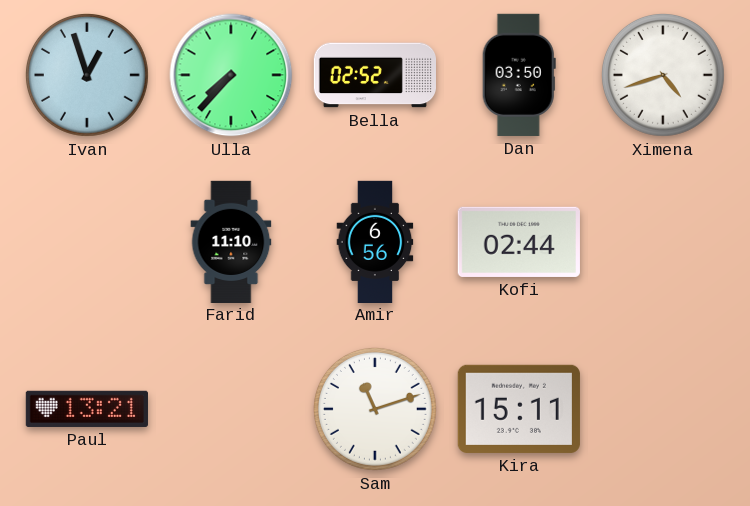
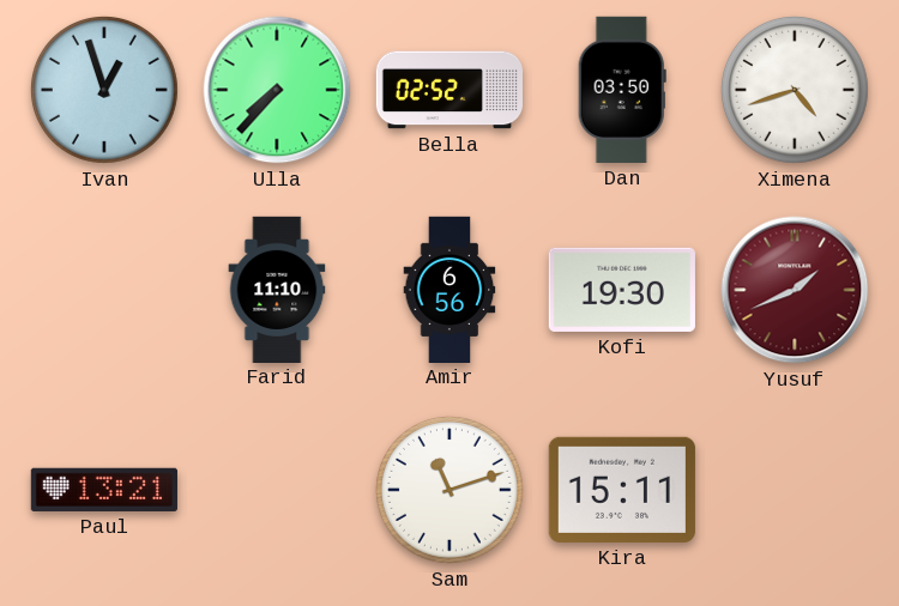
Kofi: 02:44 -> 19:30 (622, 290)
Yusuf: none -> 1:41 (795, 290)
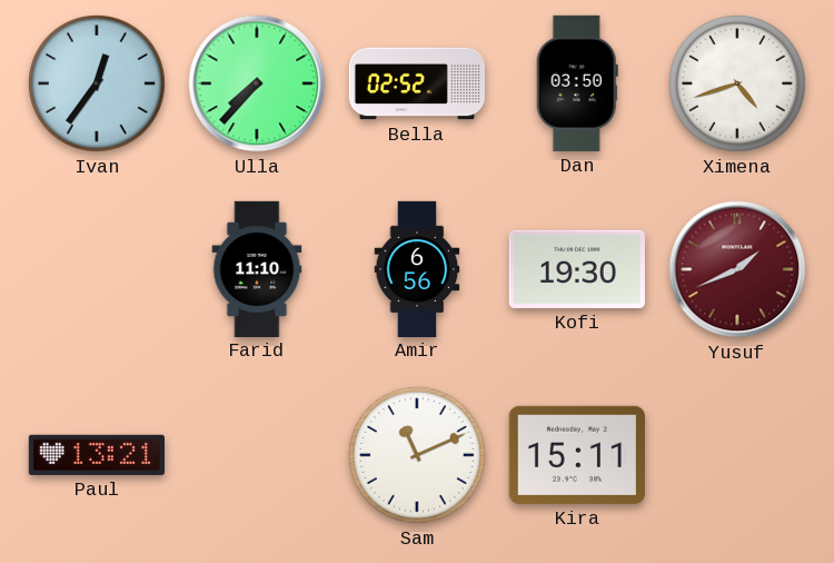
Ivan: 12:57 -> 12:36 (97, 83)
Sam: 11:12 -> 11:11 (417, 455)
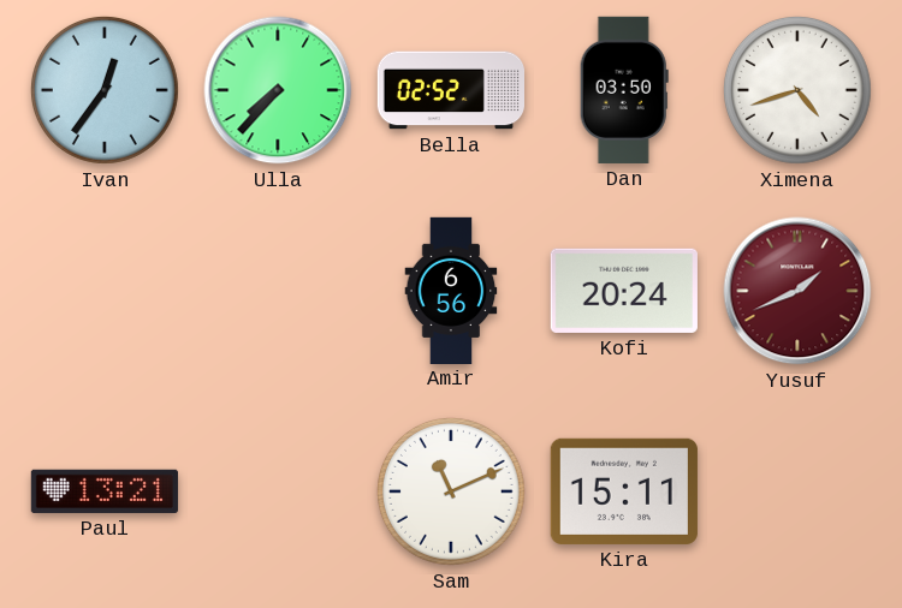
Farid: 11:10 -> none (257, 268)
Kofi: 19:30 -> 20:24 (624, 291)
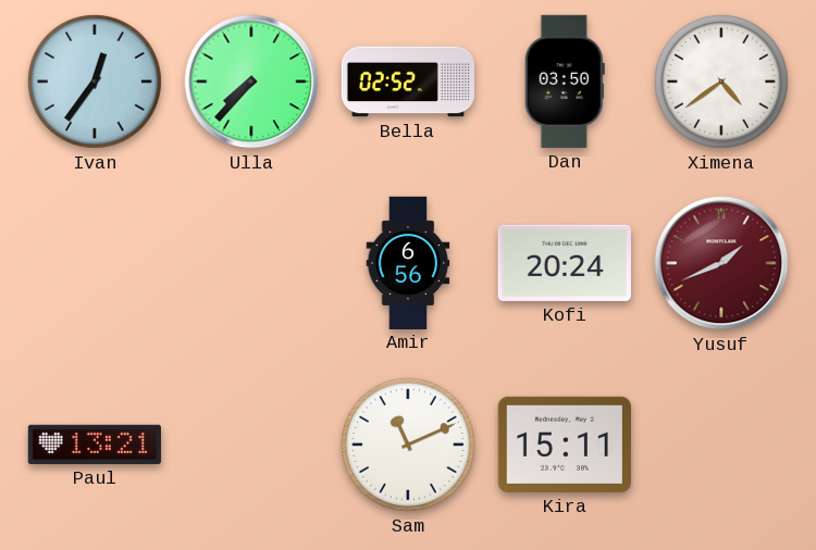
Ximena: 4:42 -> 4:39 (721, 82)
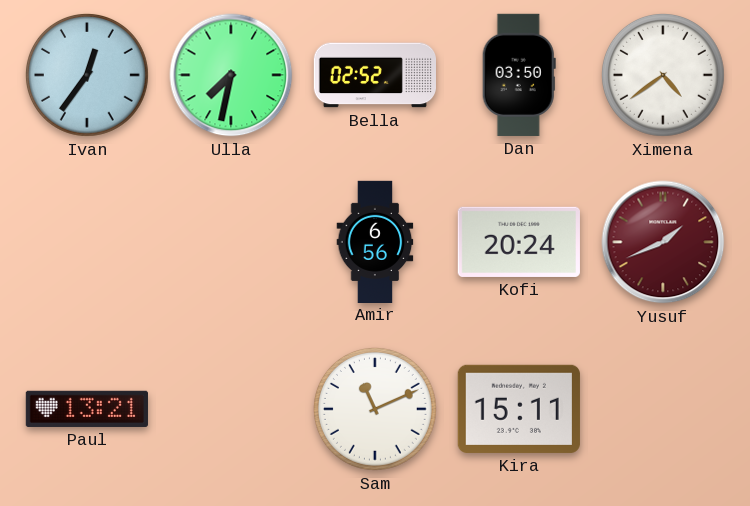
Ulla: 7:37 -> 7:32 (231, 75)
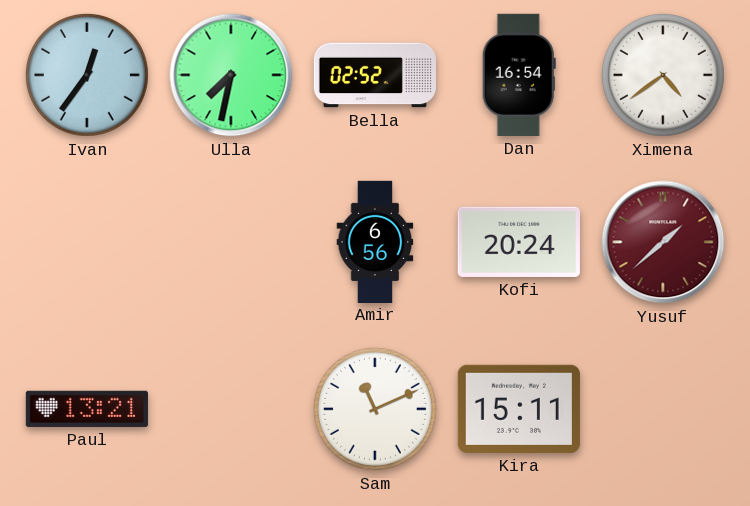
Dan: 03:50 -> 16:54 (519, 75)
Yusuf: 1:41 -> 1:38 (663, 242)
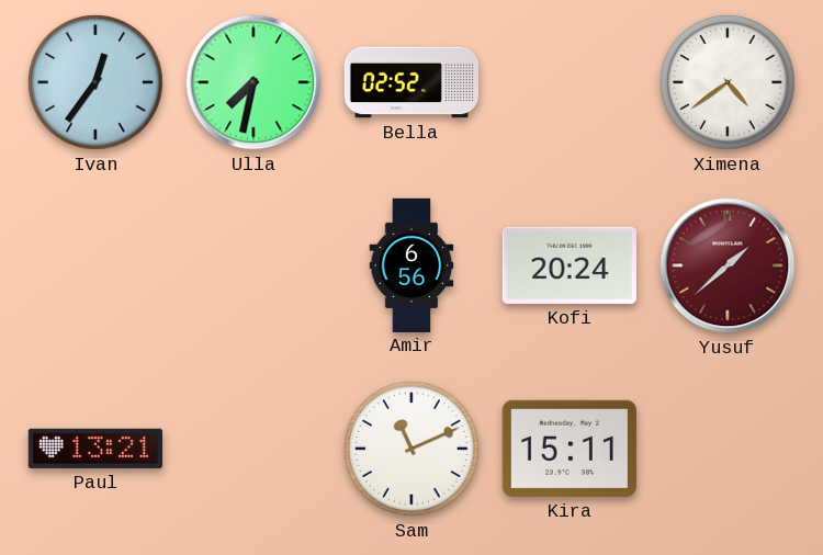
Dan: 16:54 -> none (519, 75)
